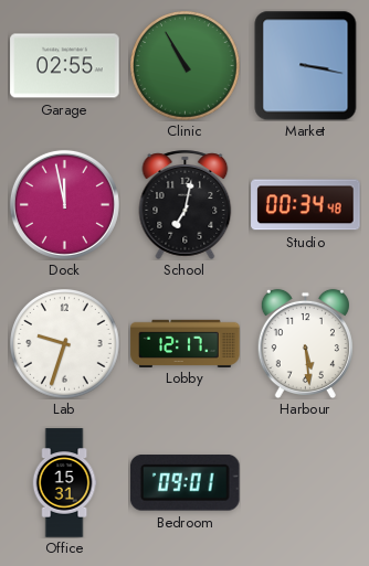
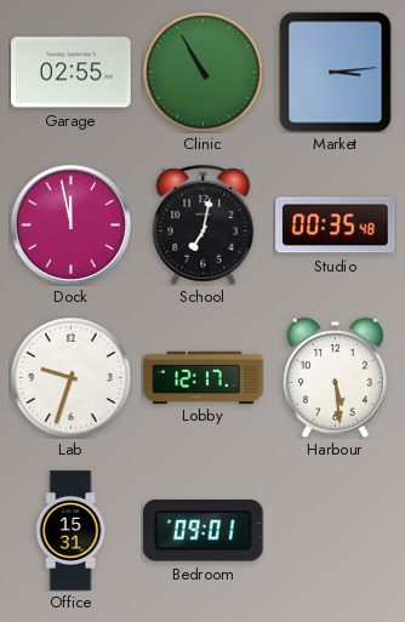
Market: 3:17 -> 3:14 (336, 72)
Studio: 00:34 -> 00:35 (336, 226)
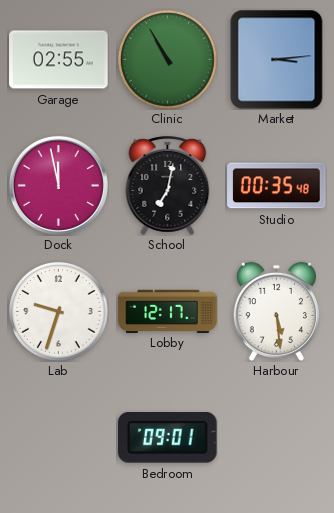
Office: 15:31 -> none (70, 531)
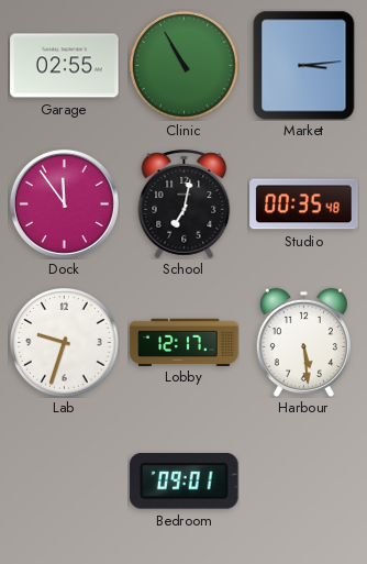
Dock: 11:58 -> 11:54 (64, 203)
